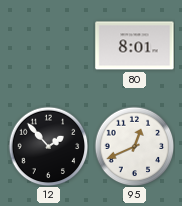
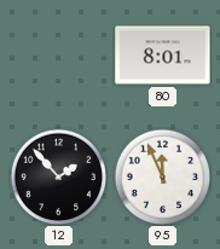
95: 12:41 -> 11:56 (162, 176)
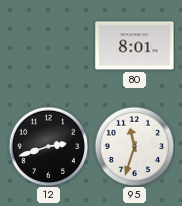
12: 1:53 -> 2:42 (48, 146)
95: 11:56 -> 11:33 (134, 146)
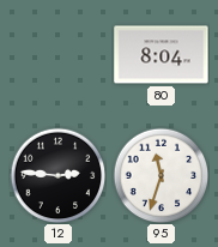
80: 8:01 -> 8:04 (162, 55)
12: 2:42 -> 2:46 (57, 175)
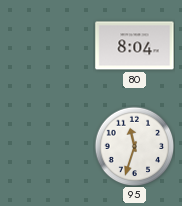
12: 2:46 -> none (57, 175)
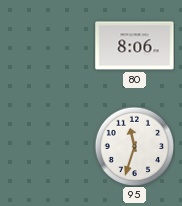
80: 8:04 -> 8:06 (135, 46)
